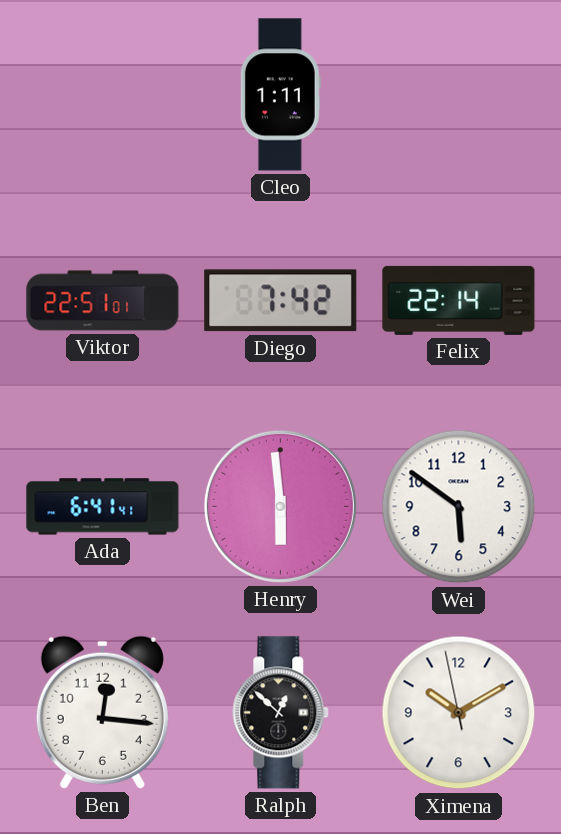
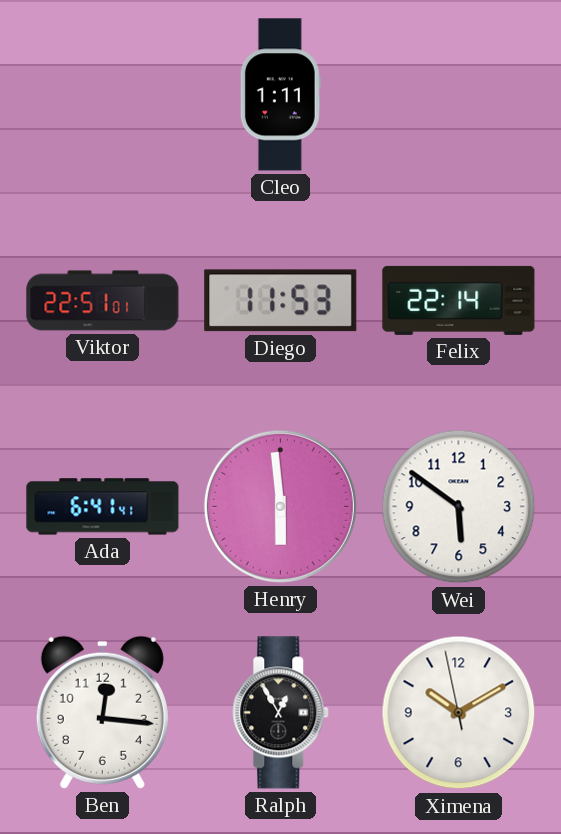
Diego: 7:42 -> 11:53 (281, 301)
Ralph: 12:52 -> 12:55 (281, 713)
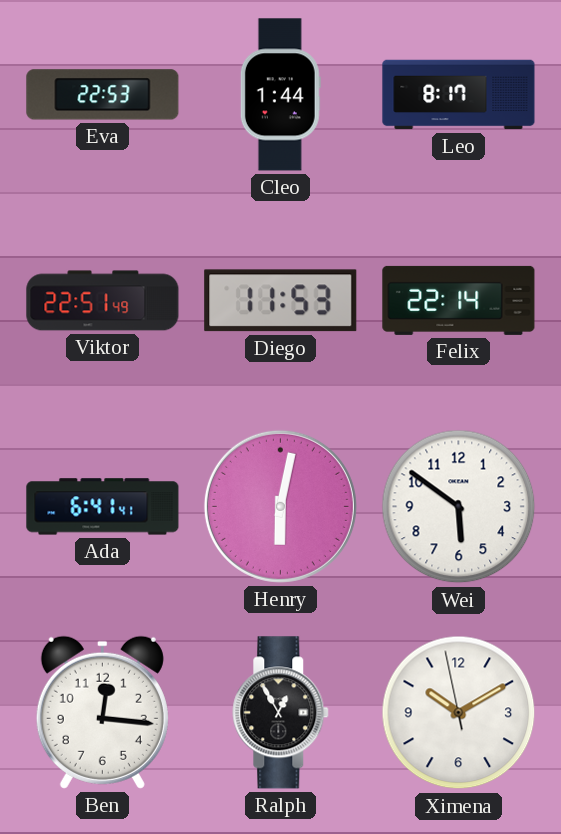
Eva: none -> 22:53 (103, 95)
Cleo: 1:11 -> 1:44 (280, 95)
Leo: none -> 8:17 (459, 95)
Viktor: 22:51:01 -> 22:51:49 (103, 301)
Henry: 5:59 -> 6:02 (280, 506)
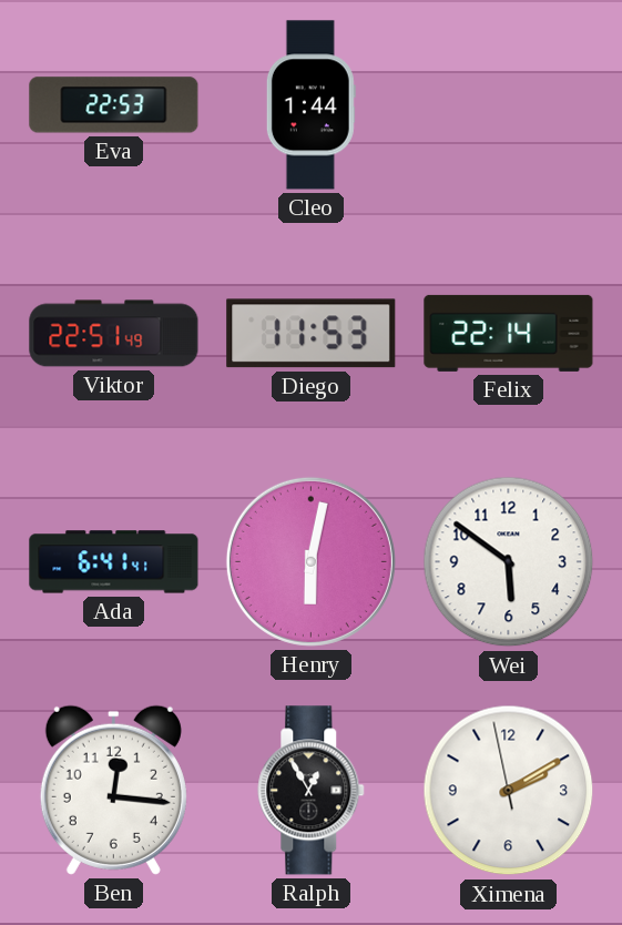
Leo: 8:17 -> none (459, 95)
Ximena: 10:09 -> 2:09 (509, 791)
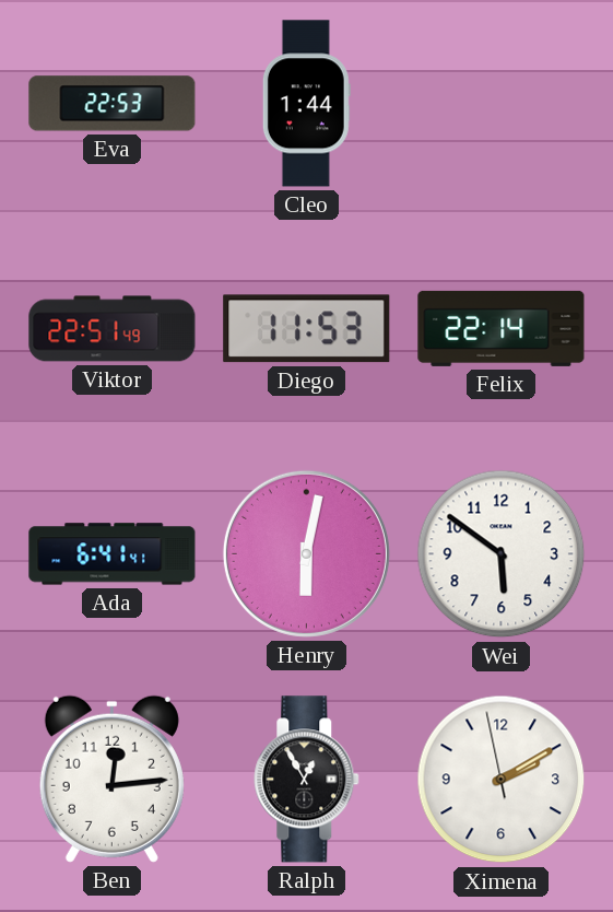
Ben: 12:16 -> 12:14 (111, 779)
